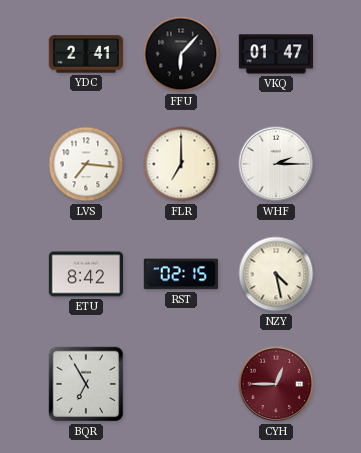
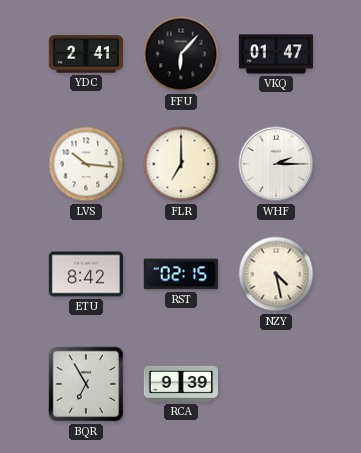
LVS: 7:16 -> 10:16 (86, 164)
RCA: none -> 9:39 (180, 384)
CYH: 12:45 -> none (276, 384)
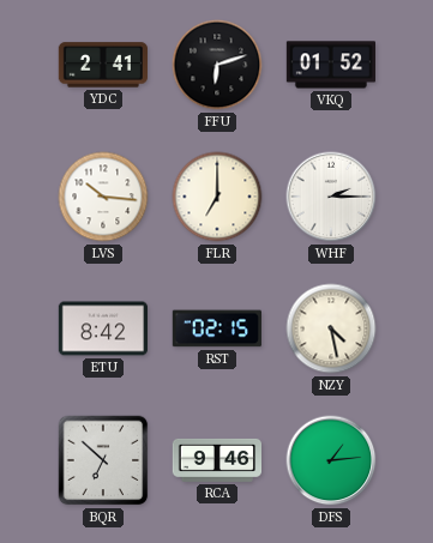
FFU: 6:07 -> 6:12 (217, 65)
VKQ: 01:47 -> 01:52 (330, 65)
BQR: 6:55 -> 6:52 (103, 460)
RCA: 9:39 -> 9:46 (216, 460)
DFS: none -> 1:14 (331, 460)
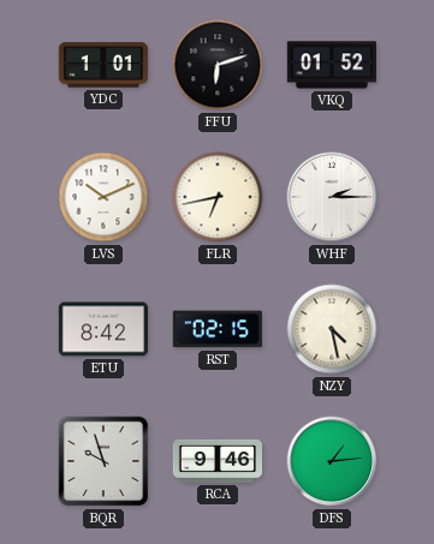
YDC: 2:41 -> 1:01 (103, 65)
LVS: 10:16 -> 10:11 (103, 197)
FLR: 7:00 -> 6:43 (218, 197)
BQR: 6:52 -> 9:57 (103, 461)
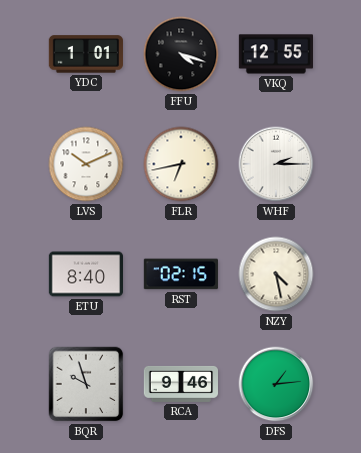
FFU: 6:12 -> 4:18 (181, 54)
VKQ: 01:52 -> 12:55 (275, 54)
ETU: 8:42 -> 8:40 (85, 274)
